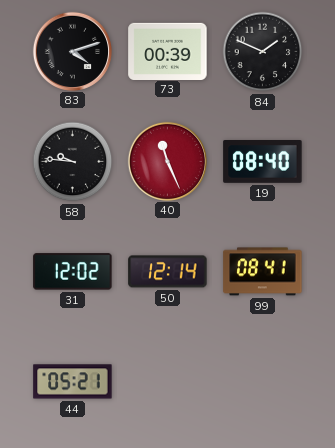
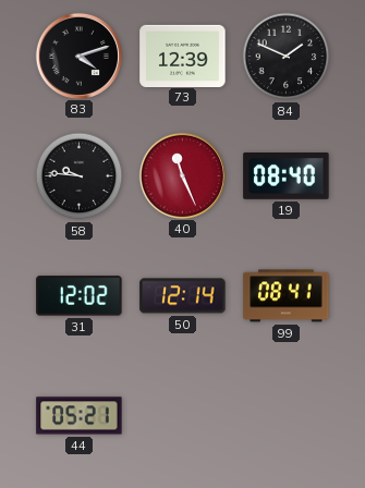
73: 00:39 -> 12:39 (183, 56)
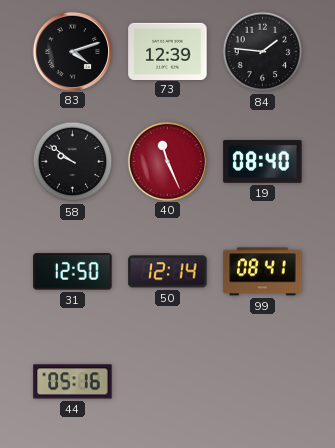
84: 1:49 -> 1:46 (263, 52)
58: 9:46 -> 9:51 (73, 162)
31: 12:02 -> 12:50 (73, 272)
44: 05:21 -> 05:16 (73, 382)
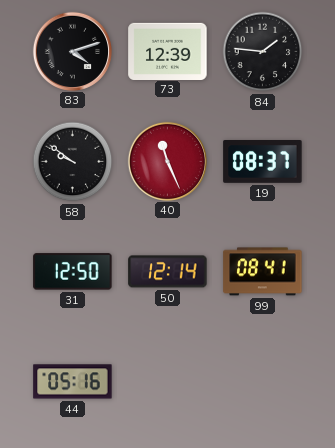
19: 08:40 -> 08:37 (263, 162)
